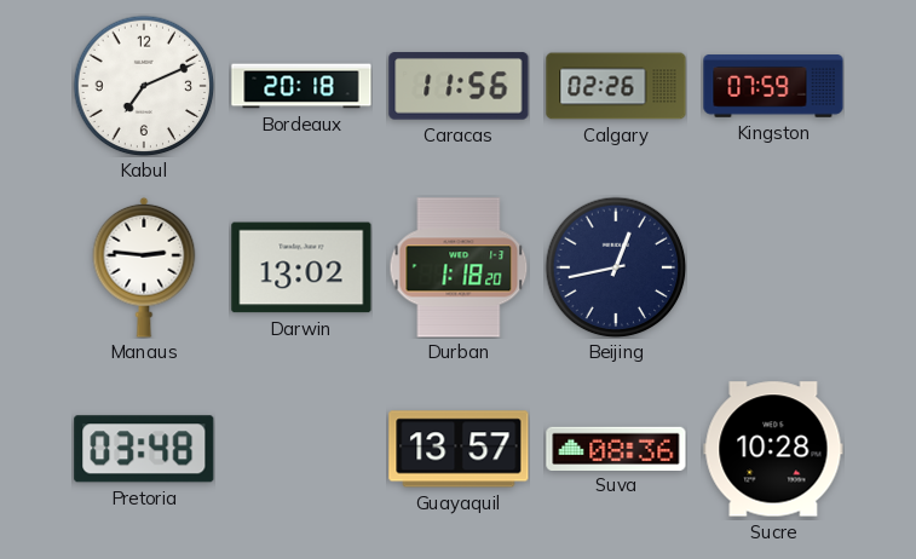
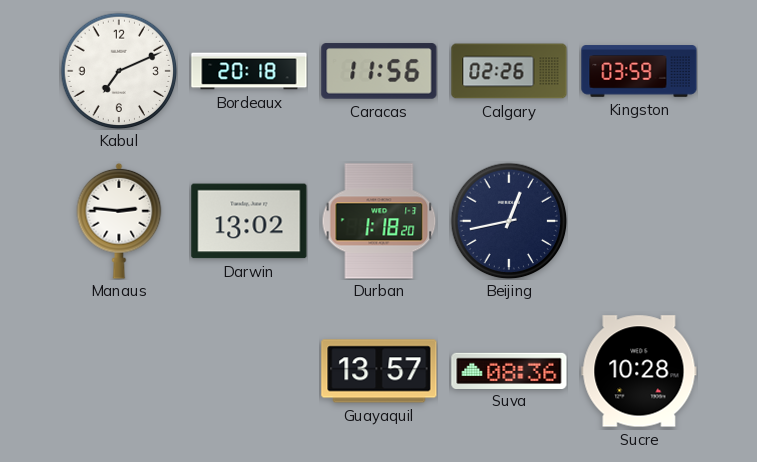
Kingston: 07:59 -> 03:59 (639, 71)
Pretoria: 03:48 -> none (144, 449)
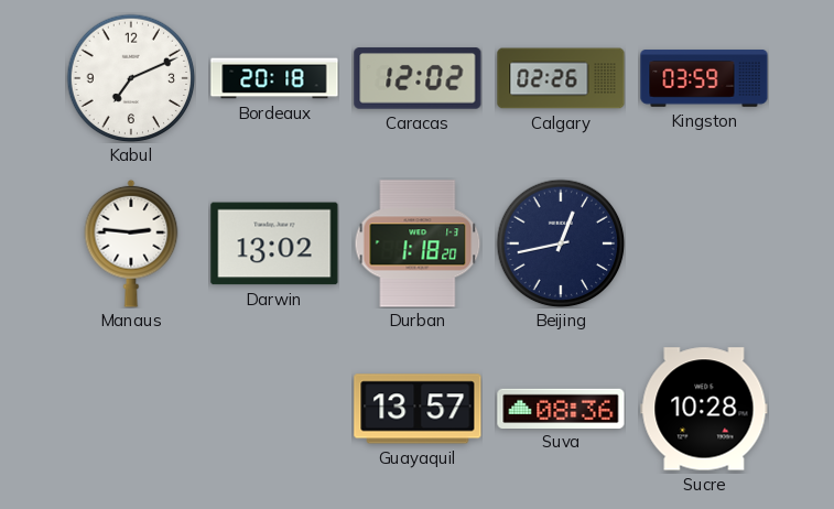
Caracas: 11:56 -> 12:02 (418, 78)
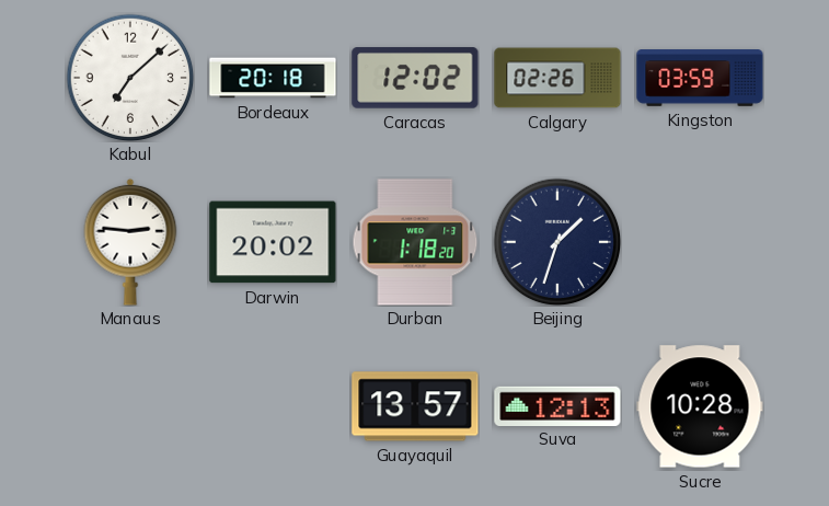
Kabul: 7:11 -> 7:08 (130, 78)
Darwin: 13:02 -> 20:02 (273, 242)
Beijing: 12:43 -> 1:33 (557, 242)
Suva: 08:36 -> 12:13 (557, 405)
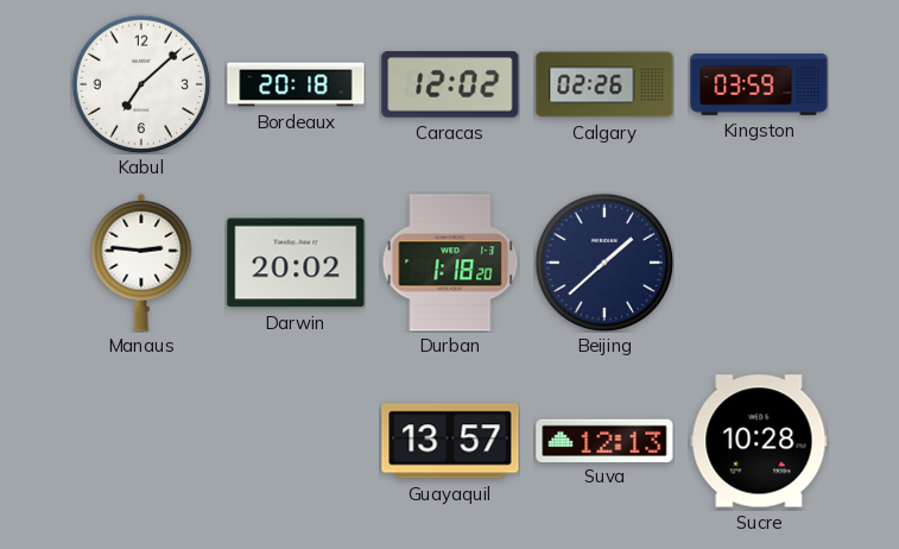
Beijing: 1:33 -> 1:38 (604, 263)
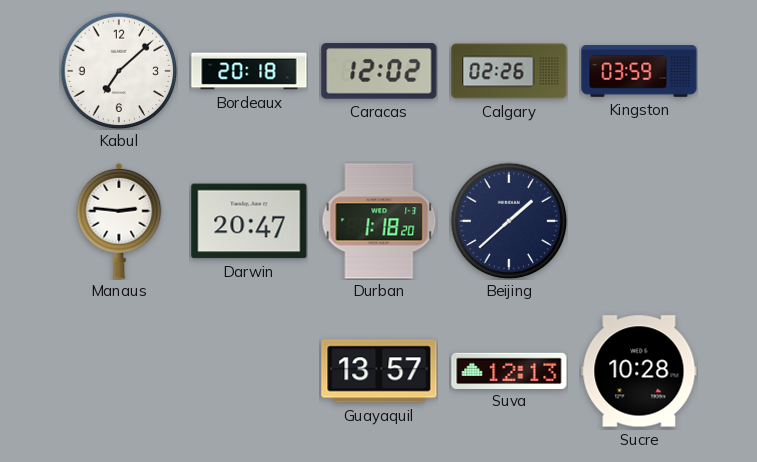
Darwin: 20:02 -> 20:47 (249, 221)
